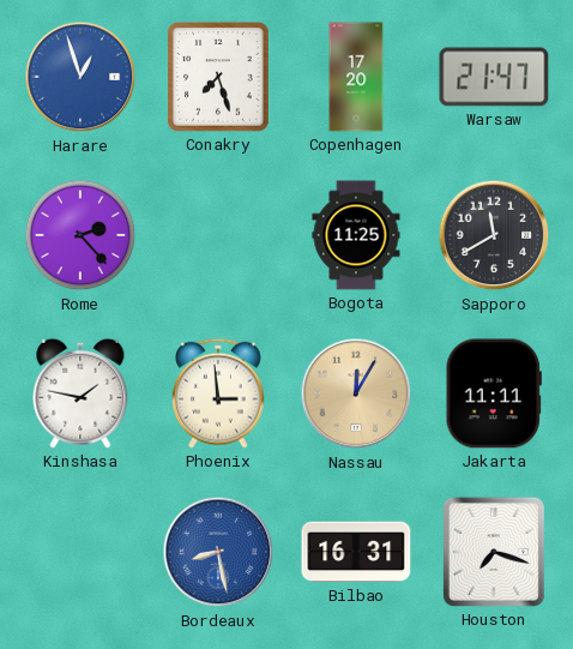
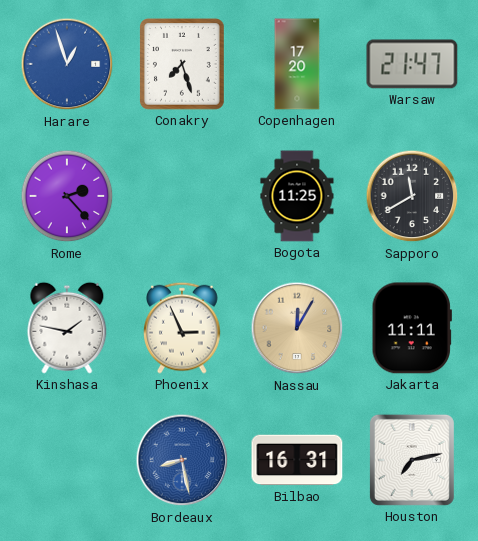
Phoenix: 2:59 -> 2:56 (183, 328)
Houston: 7:18 -> 7:13 (412, 460)
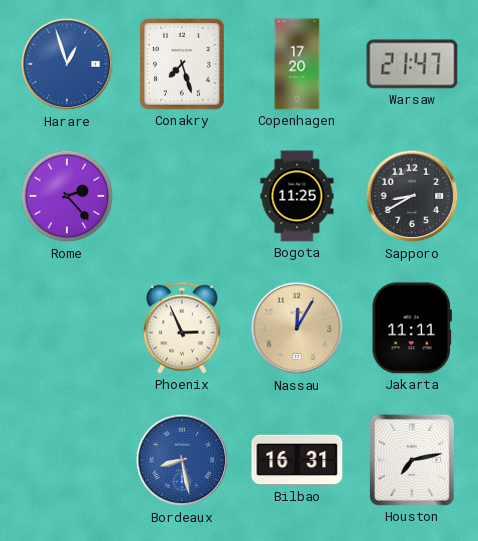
Sapporo: 11:40 -> 8:40 (412, 196)
Kinshasa: 1:47 -> none (67, 328)
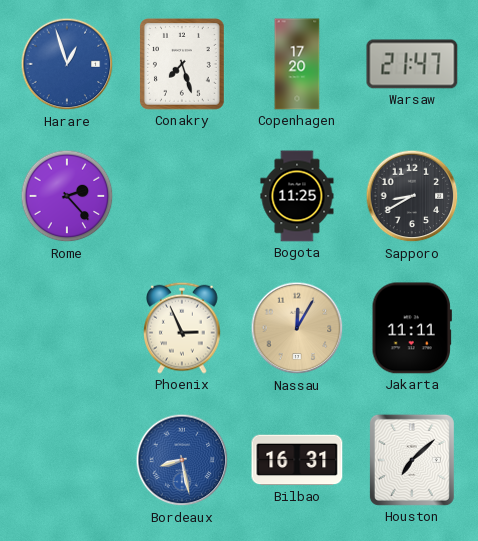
Houston: 7:13 -> 7:08 (412, 460)
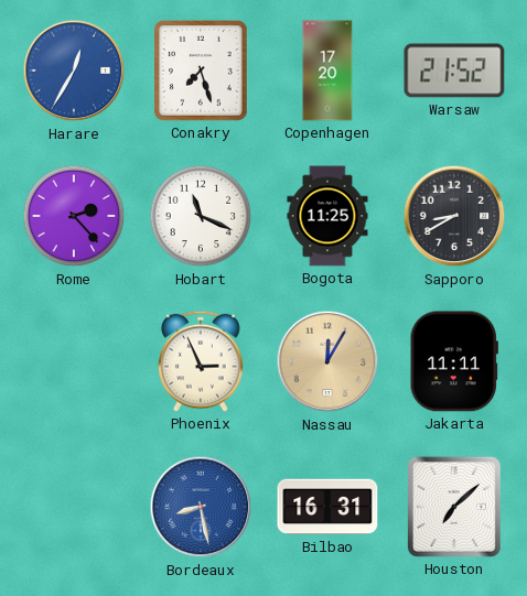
Harare: 12:57 -> 12:35 (74, 71)
Warsaw: 21:47 -> 21:52 (454, 71)
Hobart: none -> 11:19 (201, 216)
